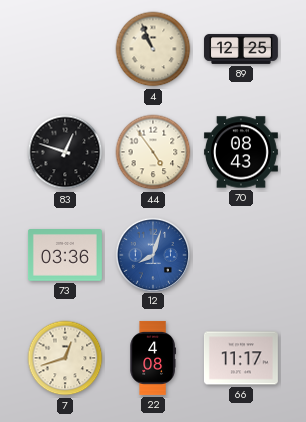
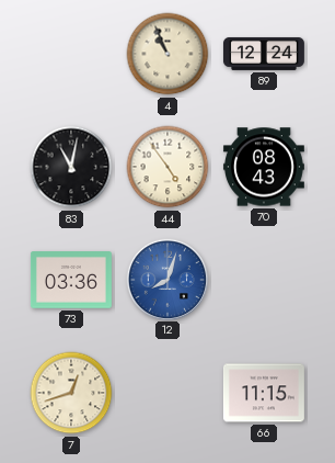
89: 12:25 -> 12:24 (264, 54)
83: 12:48 -> 11:02 (71, 167)
22: 4:08 -> none (153, 358)
66: 11:17 -> 11:15 (264, 393)
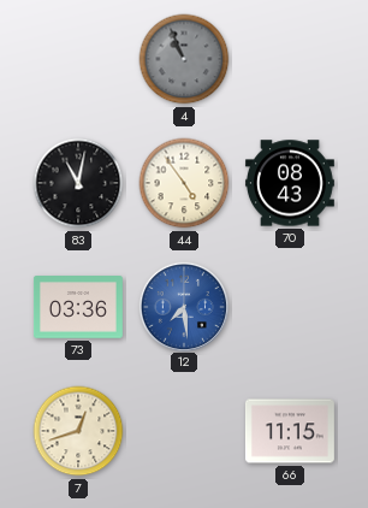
4 dial: cream -> grey (184, 59)
89: 12:24 -> none (264, 54)
12: 8:03 -> 7:29 (183, 306)
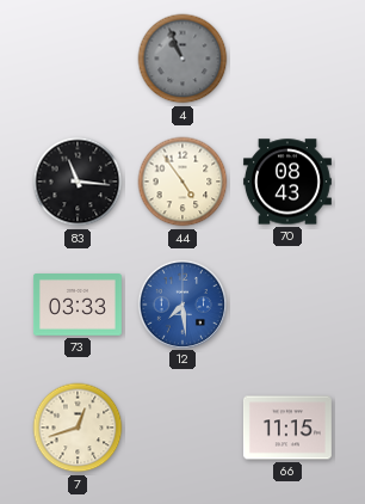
83: 11:02 -> 11:16 (78, 182)
73: 03:36 -> 03:33 (78, 305)
